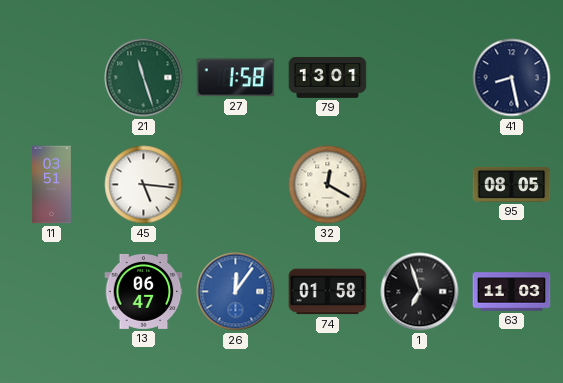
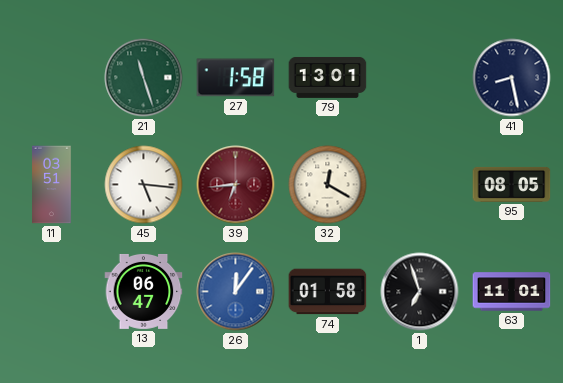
39: none -> 6:44 (236, 185)
63: 11:03 -> 11:01 (512, 292)
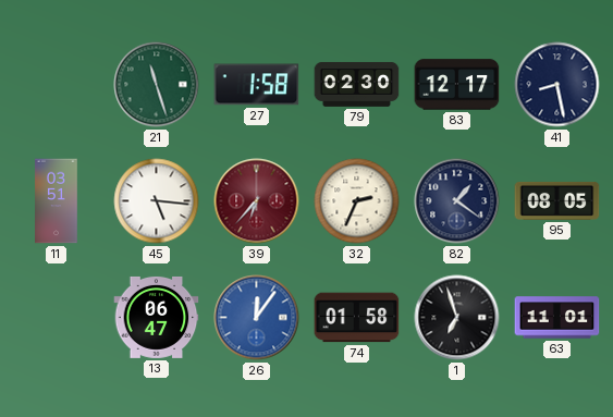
79: 13:01 -> 02:30 (357, 84)
83: none -> 12:17 (457, 85)
39: 6:44 -> 6:37 (257, 201)
32: 12:20 -> 2:34 (357, 201)
82: none -> 1:21 (457, 201)
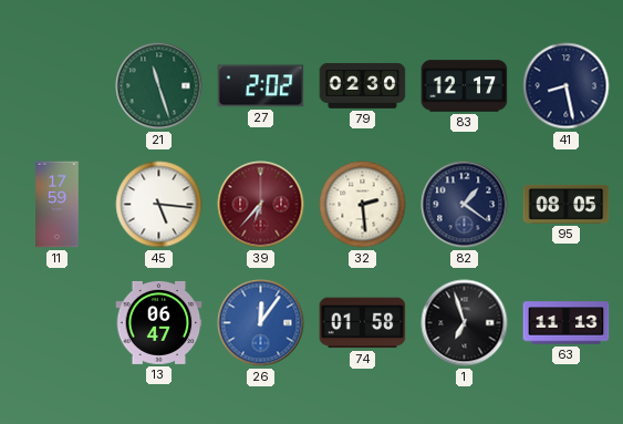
27: 1:58 -> 2:02 (261, 86)
11: 03:51 -> 17:59 (58, 205)
32: 2:34 -> 2:29 (363, 205)
63: 11:01 -> 11:13 (567, 323)
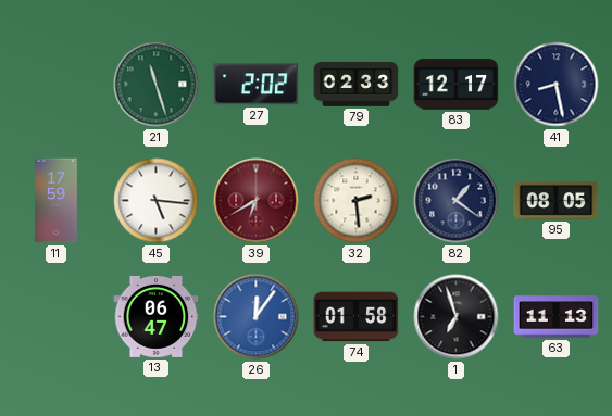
79: 02:30 -> 02:33 (357, 84)
39: 6:37 -> 6:40 (257, 201)
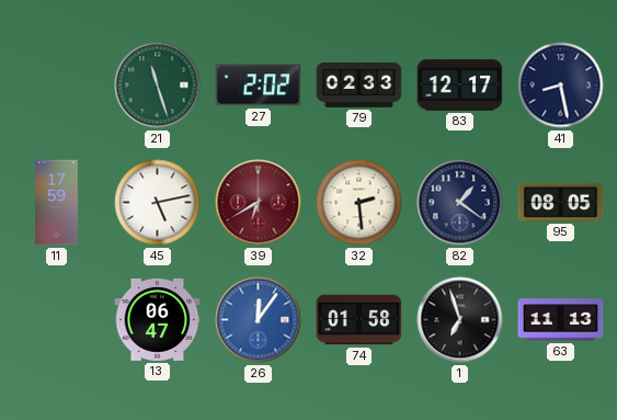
45: 5:16 -> 5:13 (158, 203)
